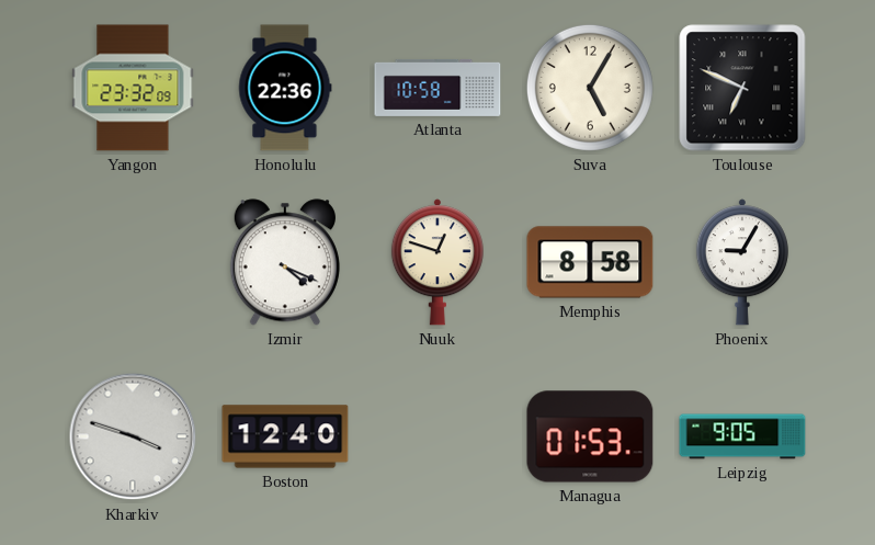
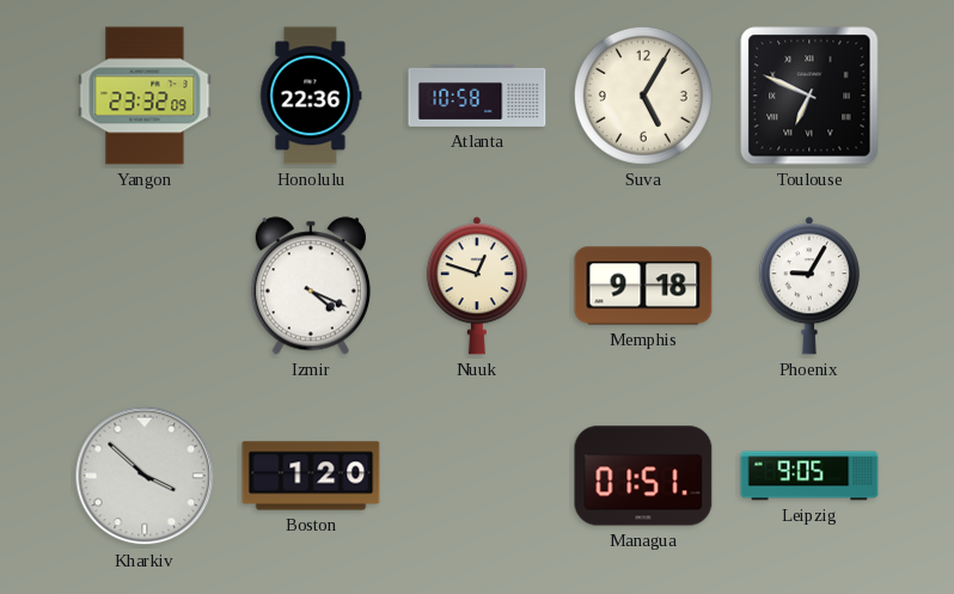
Memphis: 8:58 -> 9:18 (643, 286)
Kharkiv: 3:48 -> 3:52 (145, 476)
Boston: 12:40 -> 1:20 (311, 476)
Managua: 01:53 -> 01:51 (643, 476)
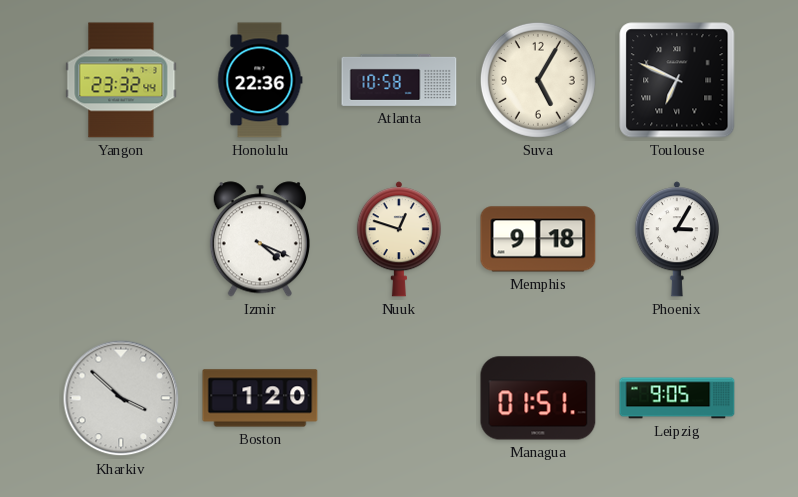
Yangon: 23:32:09 -> 23:32:44 (121, 80)
Phoenix: 9:05 -> 3:05 (677, 239)
